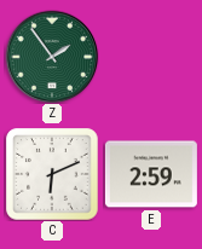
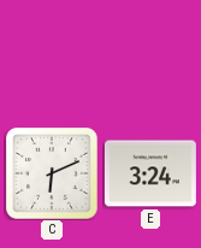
Z: 1:54 -> none (52, 57)
E: 2:59 -> 3:24 (150, 173)
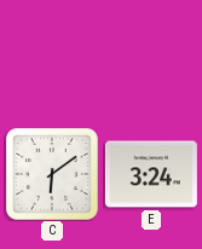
C: 6:11 -> 6:09 (52, 174)
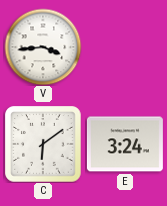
V: none -> 3:44 (43, 47)
